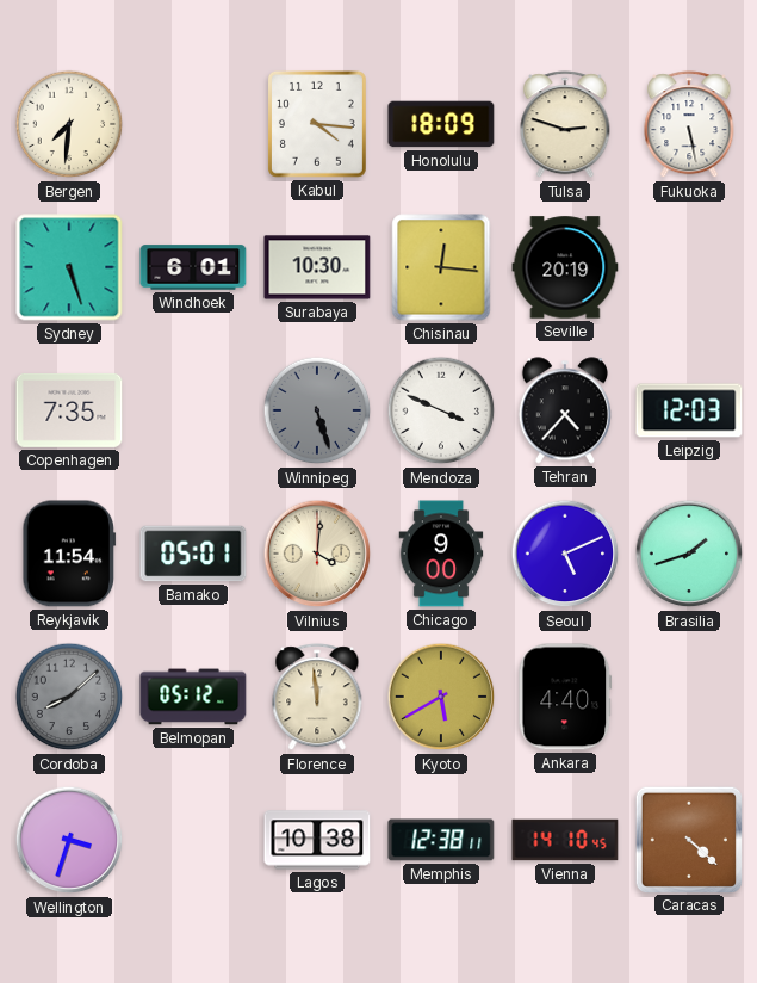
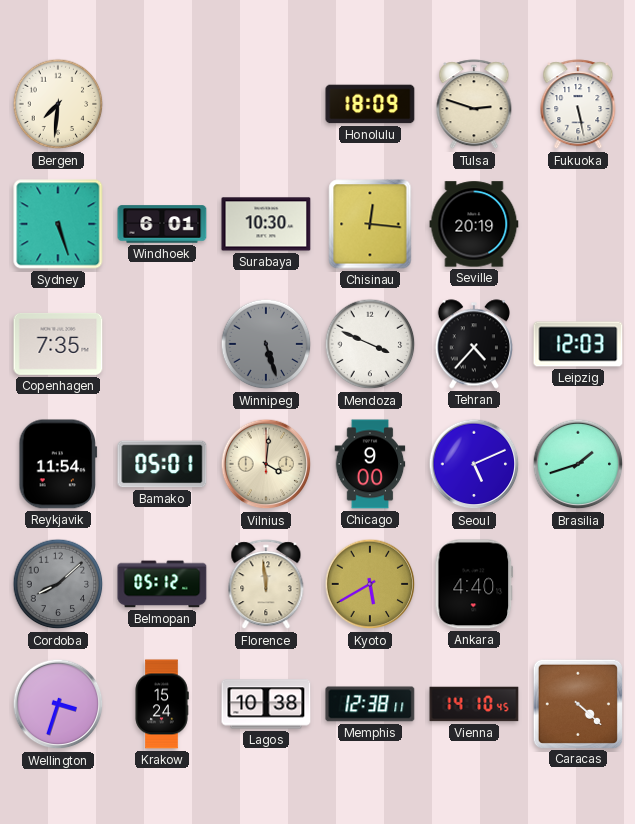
Kabul: 4:16 -> none (317, 124)
Krakow: none -> 15:24 (162, 704)
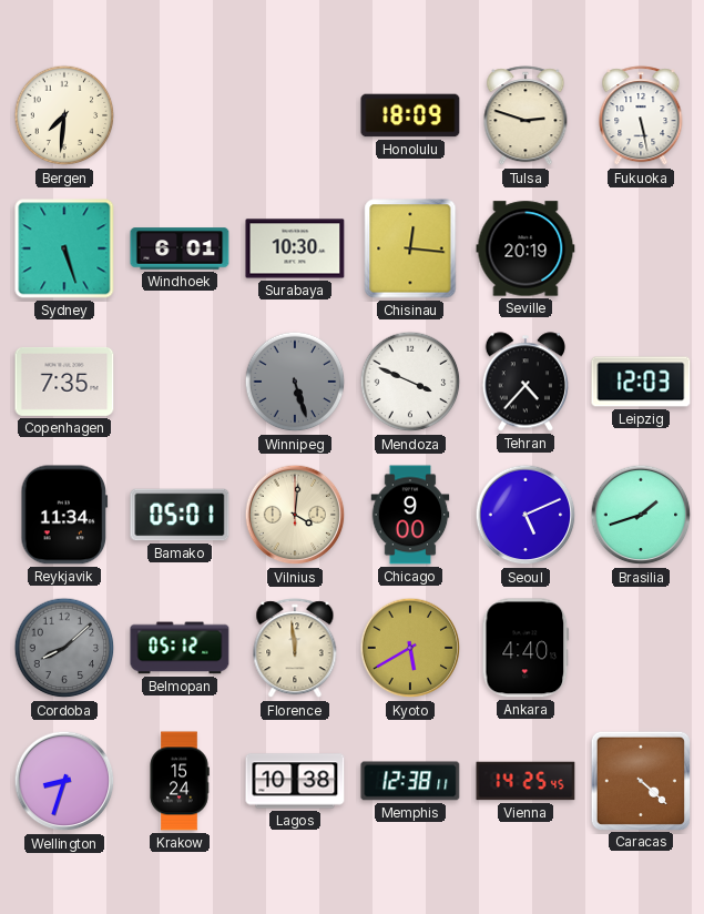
Reykjavik: 11:54 -> 11:34 (64, 515)
Wellington: 3:33 -> 8:33 (64, 781)
Vienna: 14:10 -> 14:25 (526, 781)
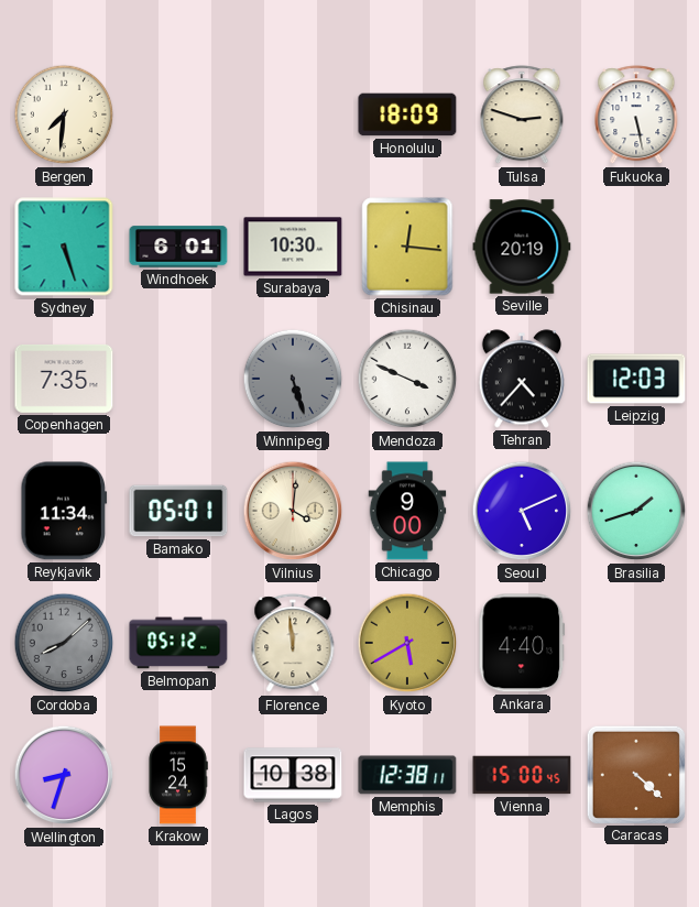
Vienna: 14:25 -> 15:00 (522, 775)
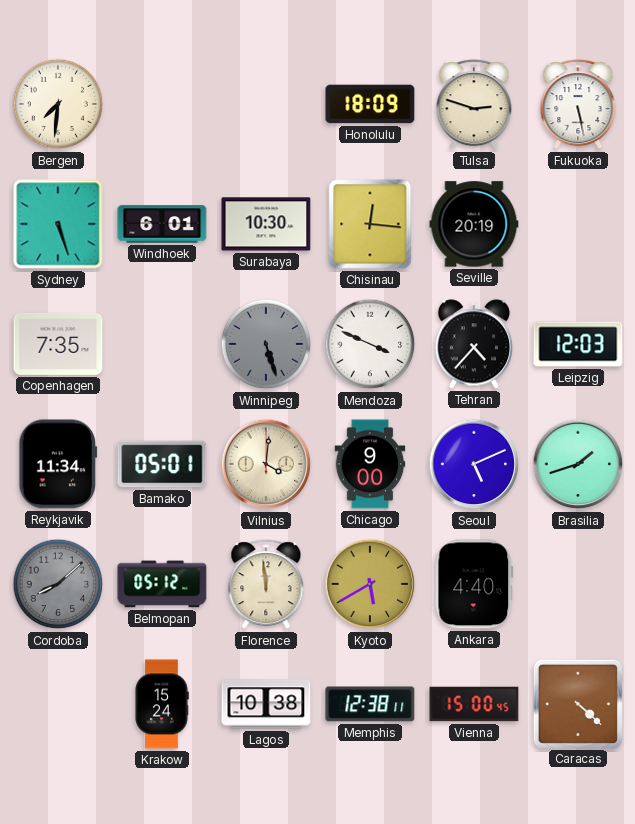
Wellington: 8:33 -> none (64, 775)
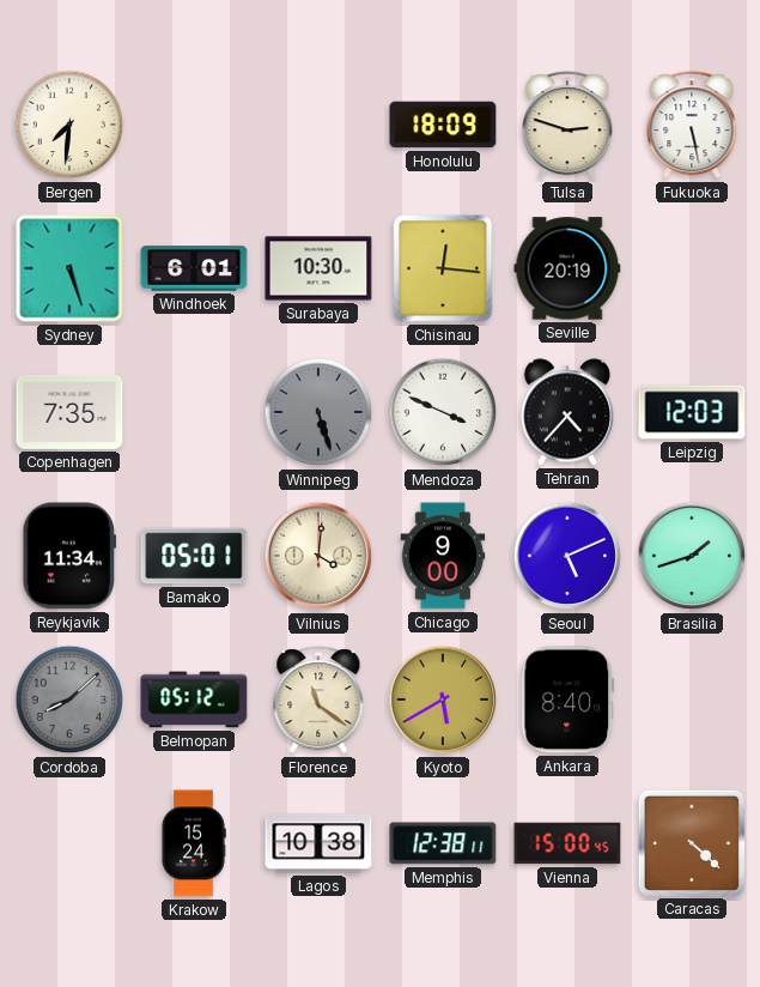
Florence: 11:59 -> 11:21 (318, 701)
Ankara: 4:40 -> 8:40 (567, 700)
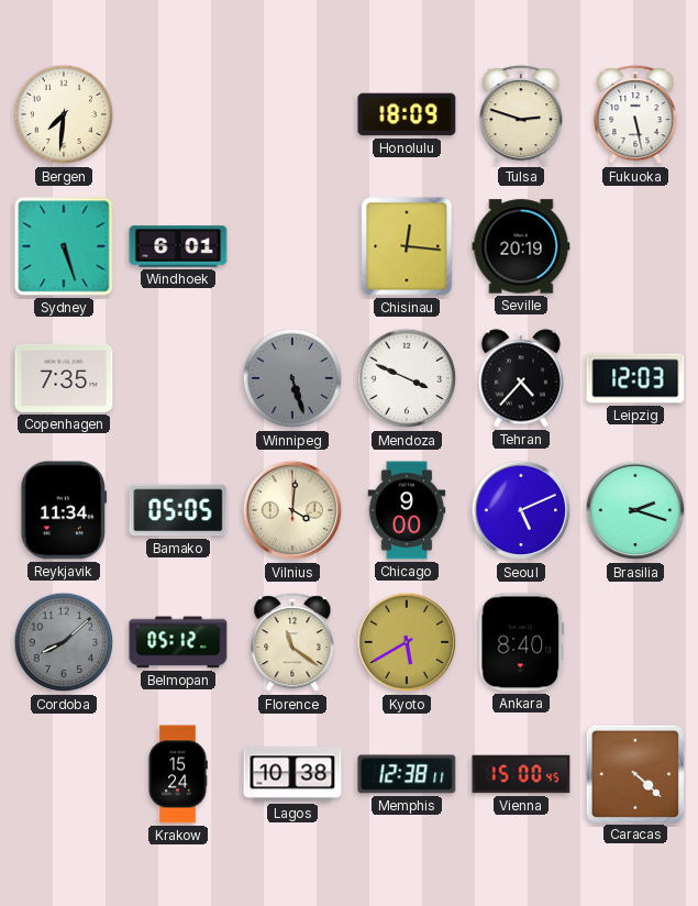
Surabaya: 10:30 -> none (318, 268)
Bamako: 05:01 -> 05:05 (178, 510)
Brasilia: 1:42 -> 2:18 (635, 510)
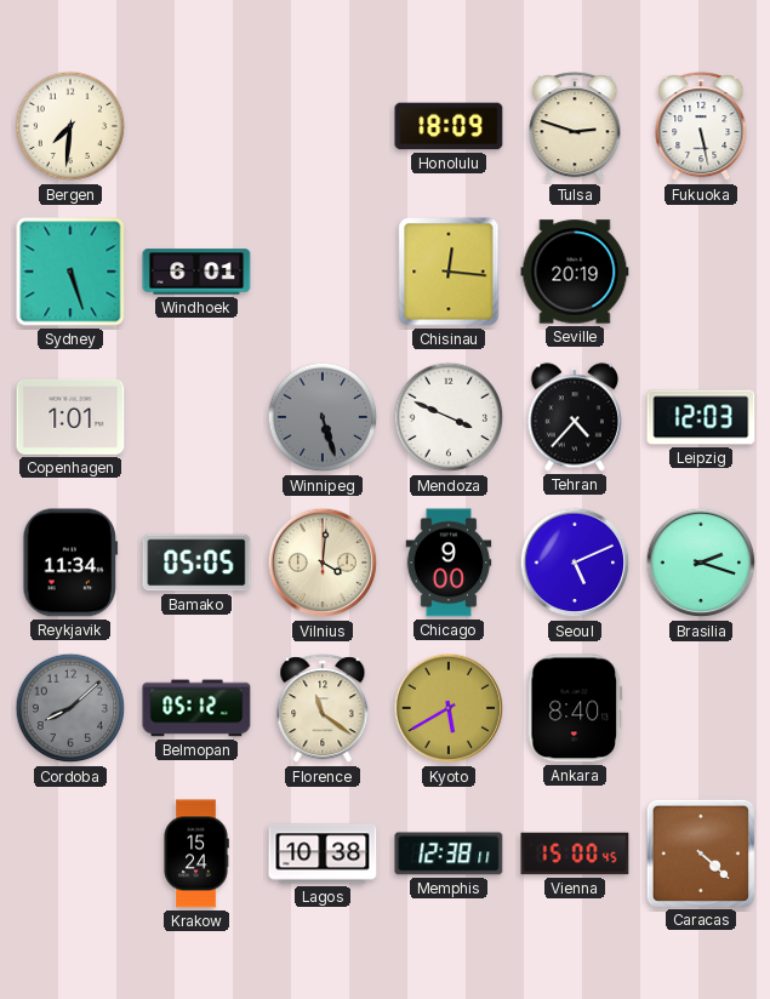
Copenhagen: 7:35 -> 1:01 (70, 417)
